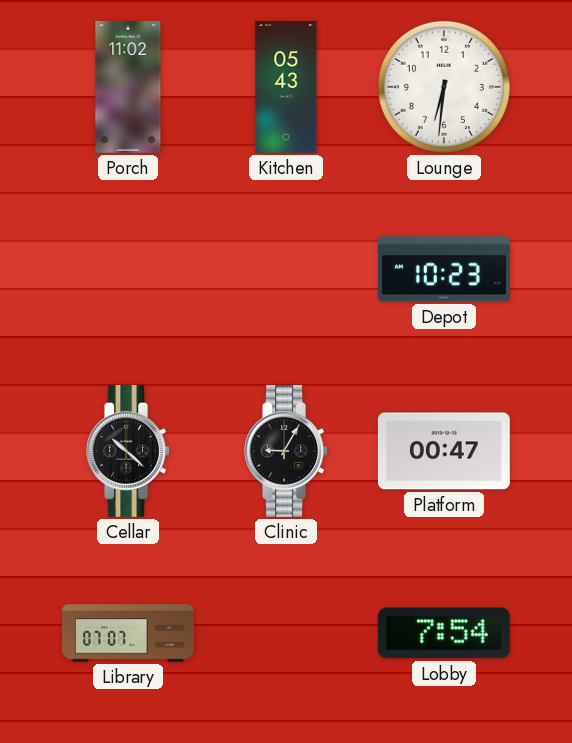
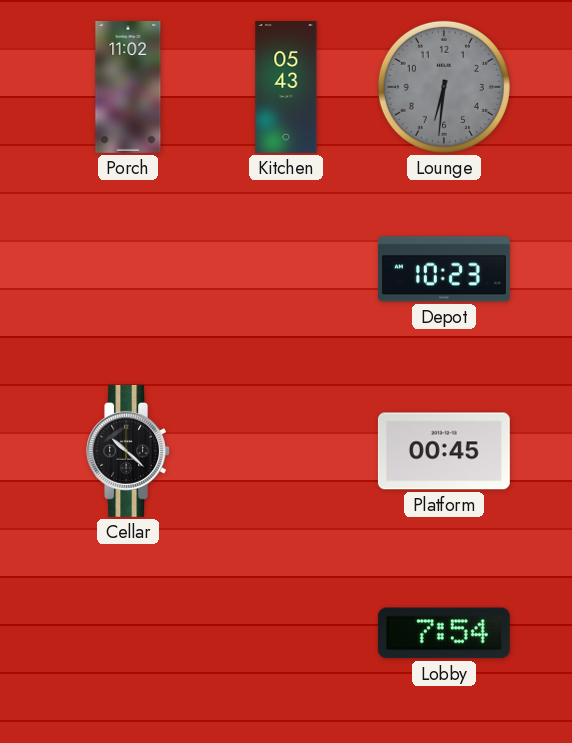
Lounge dial: white -> grey (444, 87)
Clinic: 9:05 -> none (287, 451)
Platform: 00:47 -> 00:45 (444, 451)
Library: 07:07 -> none (129, 633)
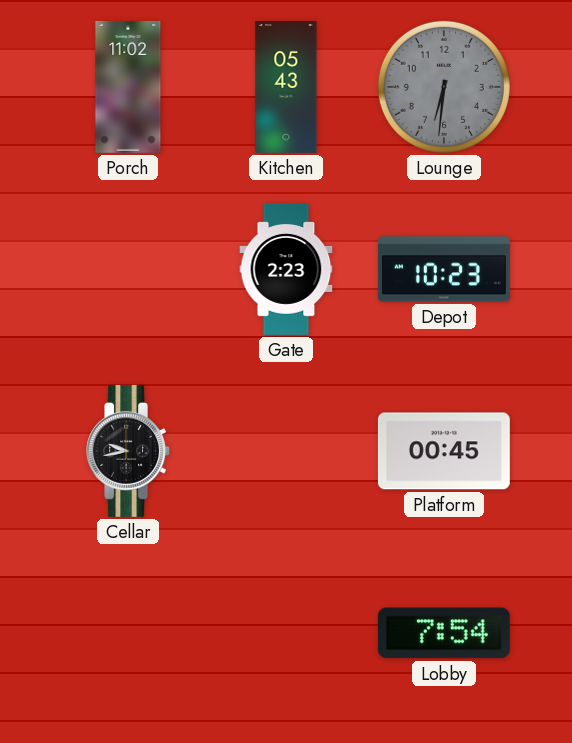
Gate: none -> 2:23 (286, 269)
Cellar: 10:22 -> 9:43 (129, 451)
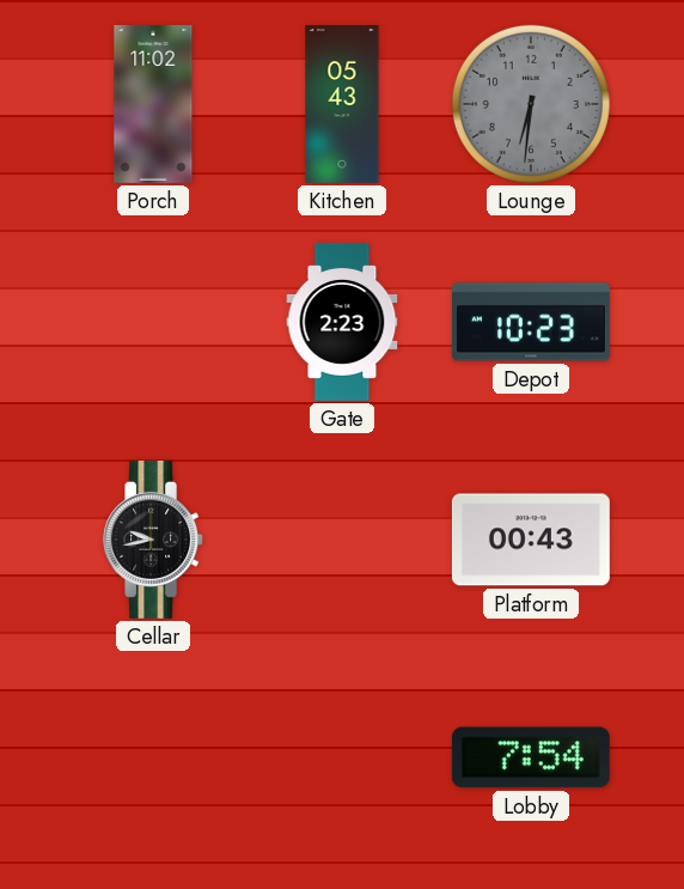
Platform: 00:45 -> 00:43 (531, 540)
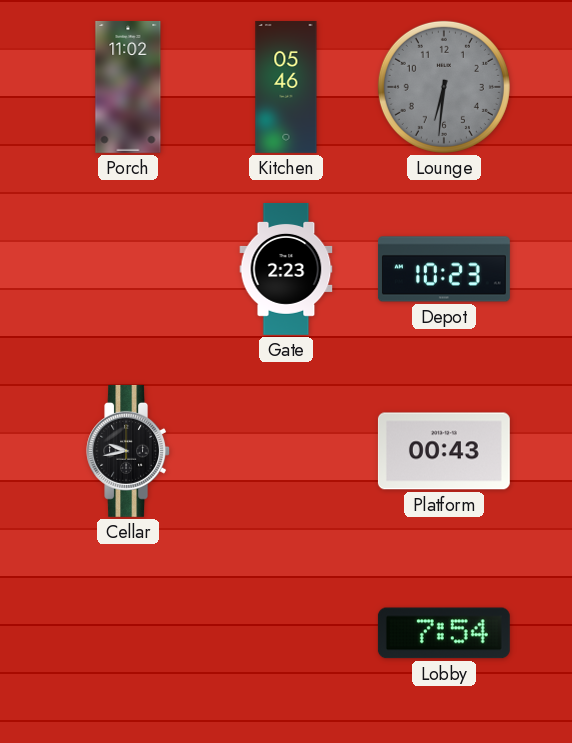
Kitchen: 05:43 -> 05:46 (286, 87)
